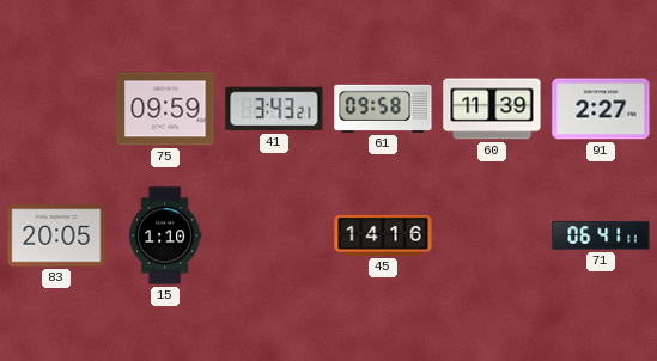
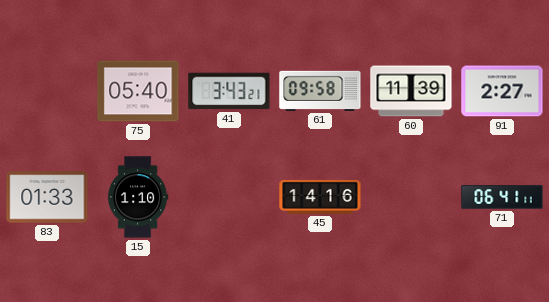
75: 09:59 -> 05:40 (138, 91)
83: 20:05 -> 01:33 (47, 197)
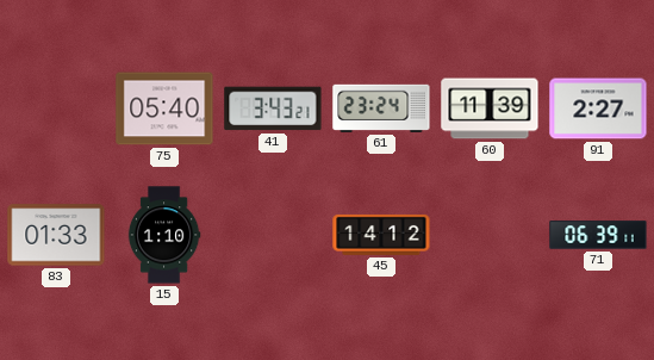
61: 09:58 -> 23:24 (381, 108)
45: 14:16 -> 14:12 (381, 235)
71: 06:41 -> 06:39 (598, 235)
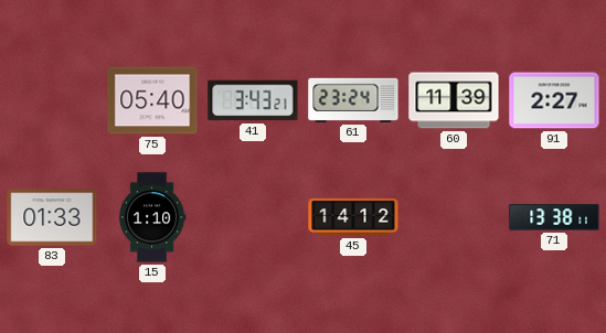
71: 06:39 -> 13:38 (554, 217)
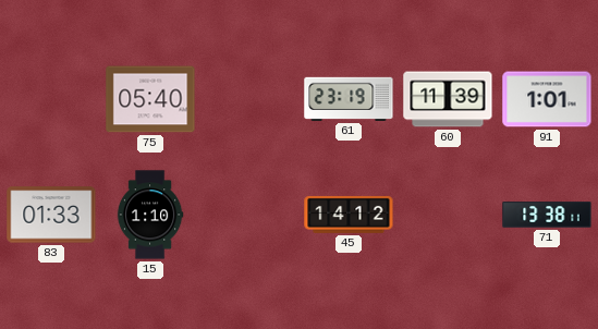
41: 3:43 -> none (253, 100)
61: 23:24 -> 23:19 (349, 99)
91: 2:27 -> 1:01 (547, 99)
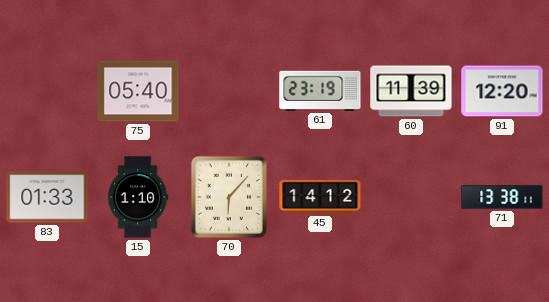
91: 1:01 -> 12:20 (502, 91)
70: none -> 6:07 (229, 197)
